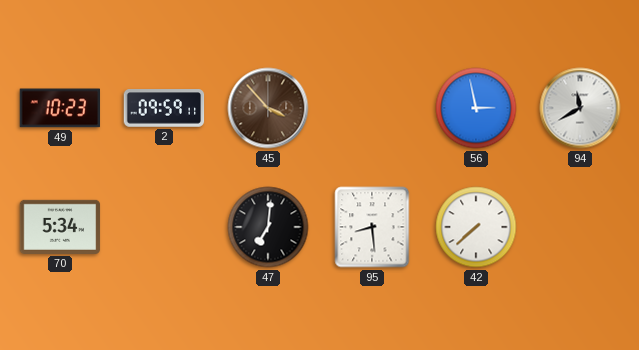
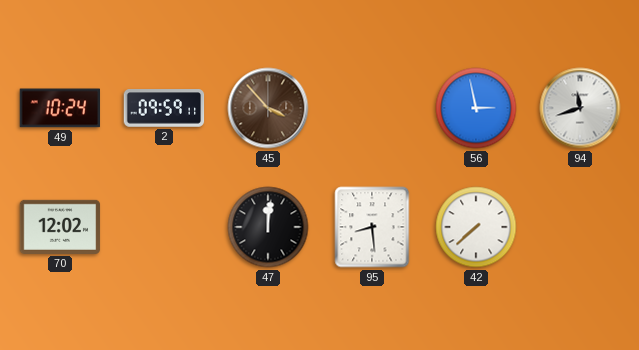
49: 10:23 -> 10:24 (59, 108)
94: 11:40 -> 11:42 (580, 108)
70: 5:34 -> 12:02 (60, 227)
47: 7:01 -> 12:01 (268, 227)
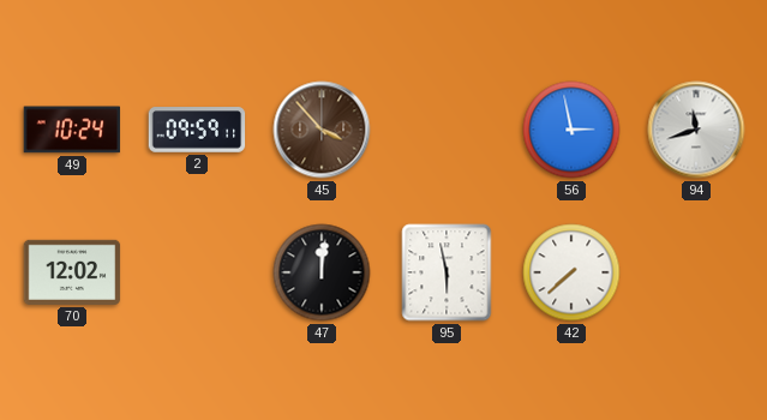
95: 8:29 -> 5:58 (447, 272)
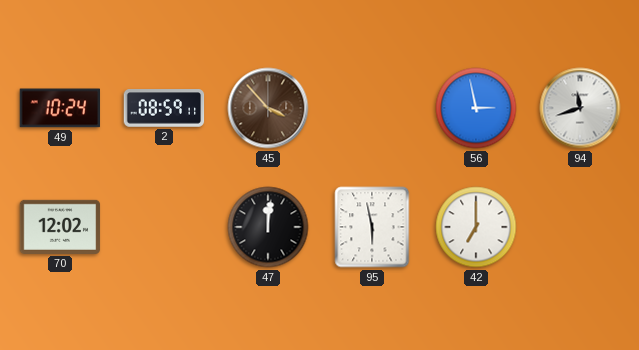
2: 09:59 -> 08:59 (164, 108)
42: 7:38 -> 7:00 (476, 227)
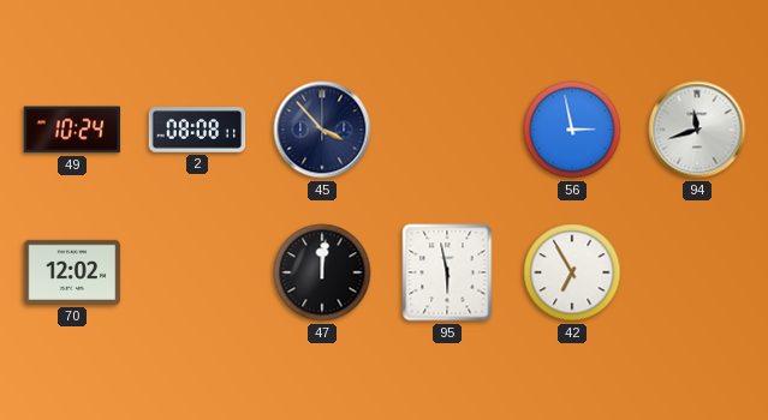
2: 08:59 -> 08:08 (197, 130)
45 dial: brown -> navy (322, 130)
42: 7:00 -> 6:55 (572, 272)
